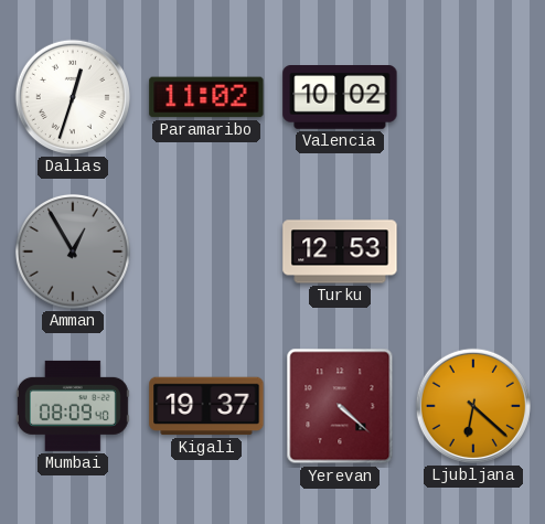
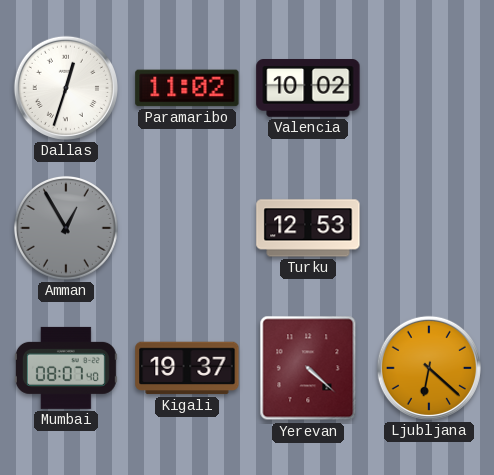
Mumbai: 08:09 -> 08:07 (66, 368)
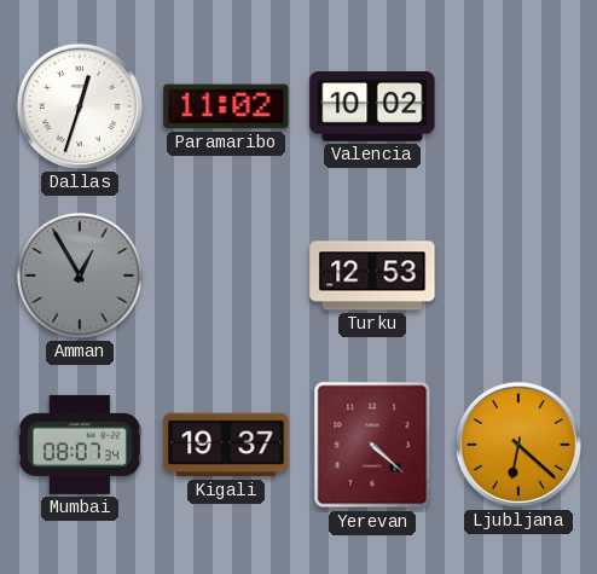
Mumbai: 08:07:40 -> 08:07:34 (80, 445)
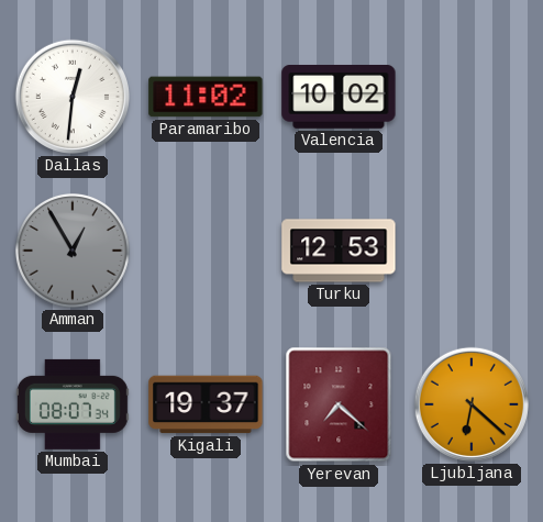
Dallas: 12:33 -> 12:31 (73, 97)
Yerevan: 4:22 -> 7:22 (339, 404)
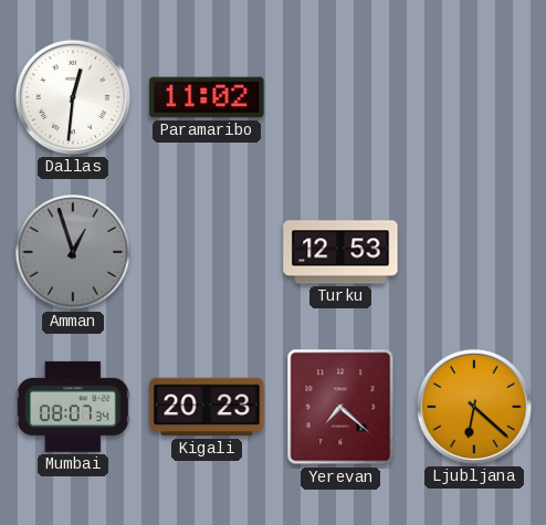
Valencia: 10:02 -> none (339, 98)
Amman: 12:55 -> 12:57 (73, 252)
Kigali: 19:37 -> 20:23 (207, 407)
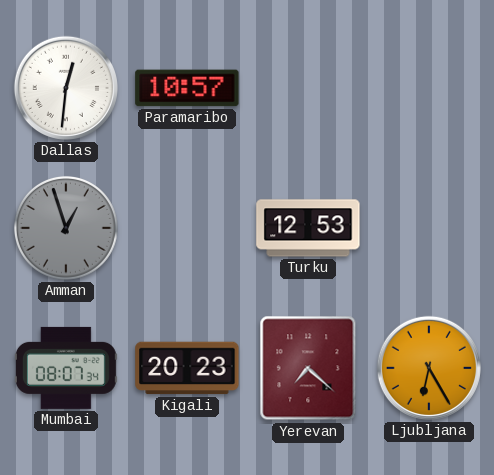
Paramaribo: 11:02 -> 10:57 (187, 88)
Ljubljana: 6:22 -> 6:25 (429, 368)
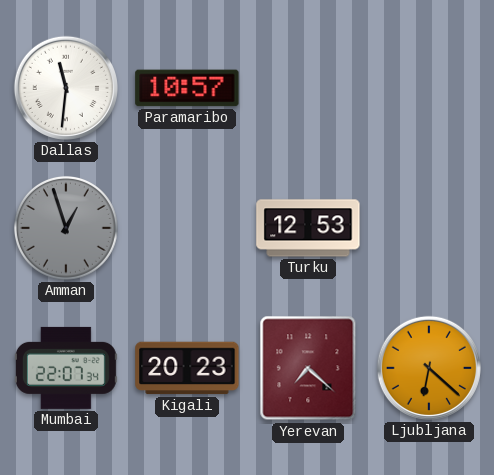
Dallas: 12:31 -> 11:31 (66, 88)
Mumbai: 08:07 -> 22:07 (66, 368)
Ljubljana: 6:25 -> 6:22 (429, 368)
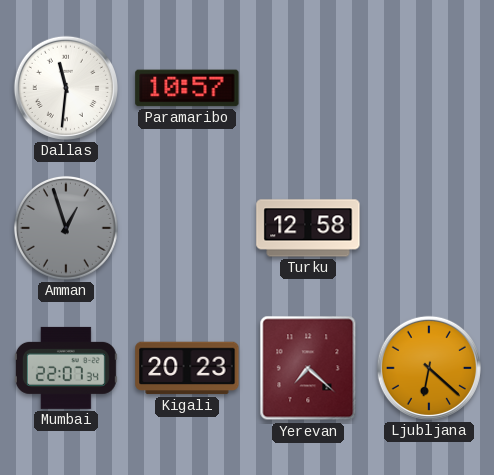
Turku: 12:53 -> 12:58 (308, 228)
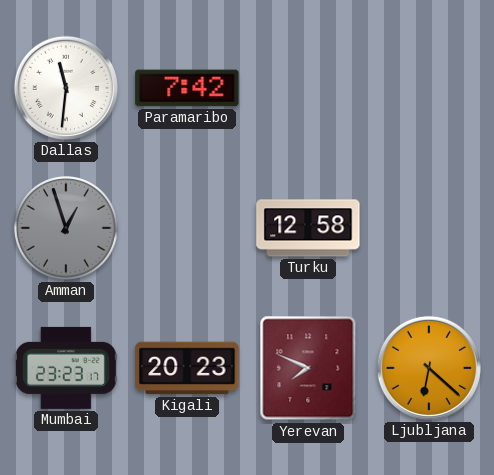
Paramaribo: 10:57 -> 7:42 (187, 88)
Mumbai: 22:07 -> 23:23 (66, 368)
Yerevan: 7:22 -> 7:49 (308, 368)
